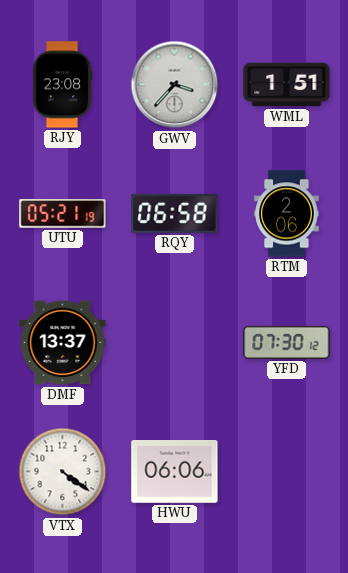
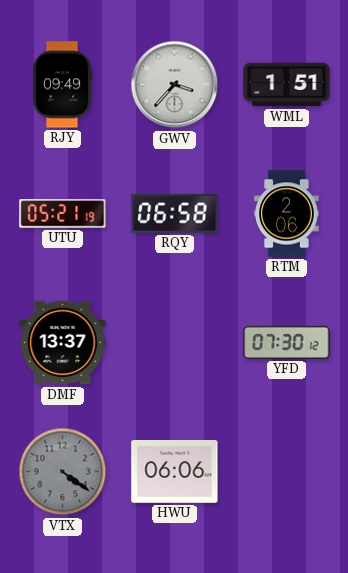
RJY: 23:08 -> 09:49 (62, 85)
VTX dial: white -> grey (63, 472)
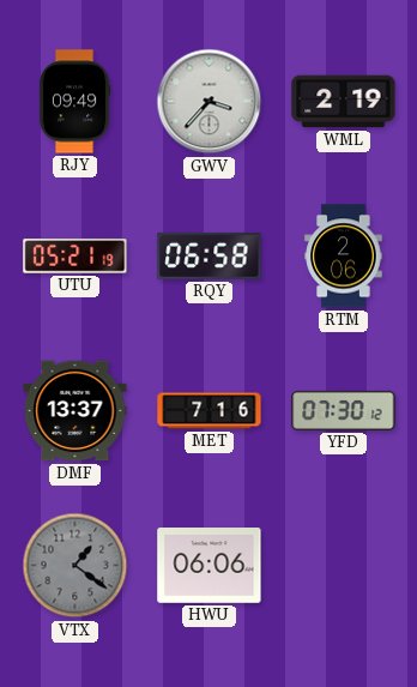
WML: 1:51 -> 2:19 (344, 102)
MET: none -> 7:16 (210, 411)
VTX: 4:21 -> 1:21 (75, 566)
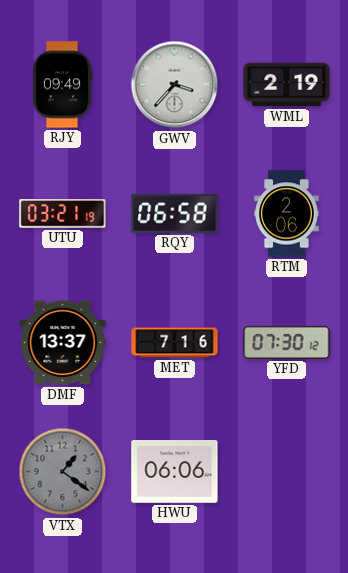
UTU: 05:21 -> 03:21 (63, 214)
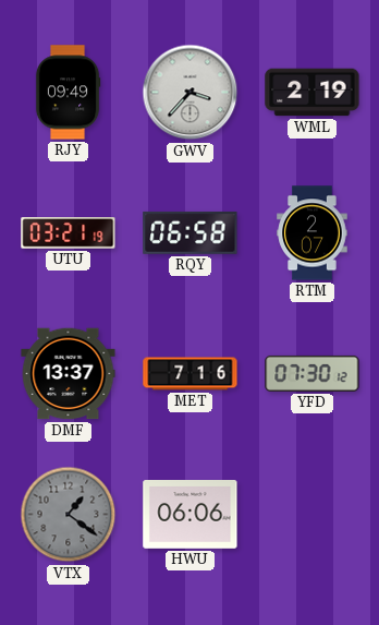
RTM: 2:06 -> 2:07 (313, 233)
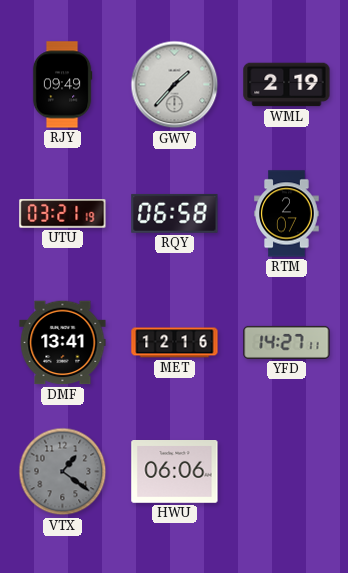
GWV: 3:37 -> 1:37 (175, 85)
DMF: 13:37 -> 13:41 (63, 343)
MET: 7:16 -> 12:16 (175, 343)
YFD: 07:30 -> 14:27 (287, 342)
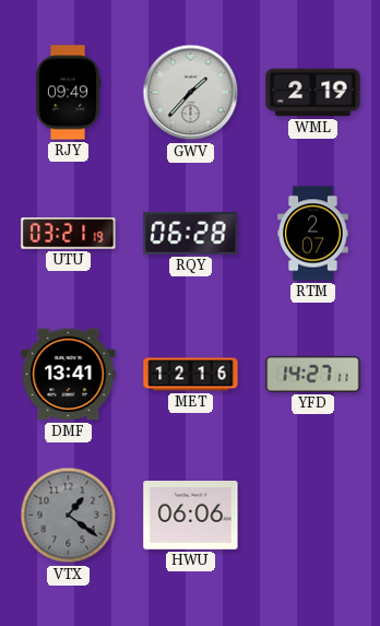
RQY: 06:58 -> 06:28 (191, 233)
